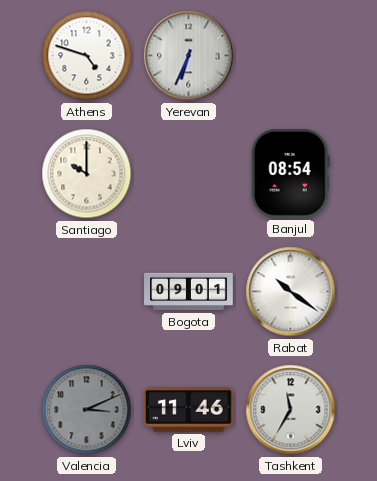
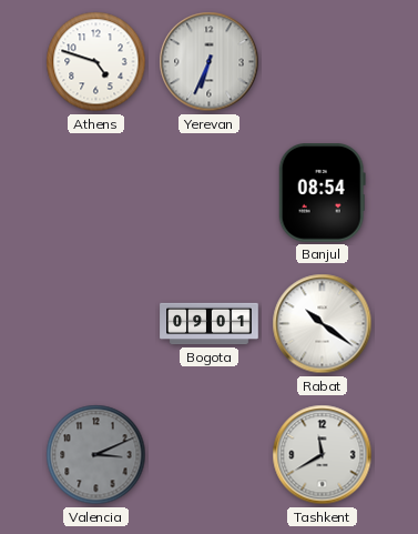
Santiago: 10:00 -> none (87, 174)
Lviv: 11:46 -> none (189, 410)
Tashkent: 11:35 -> 11:40 (323, 455)
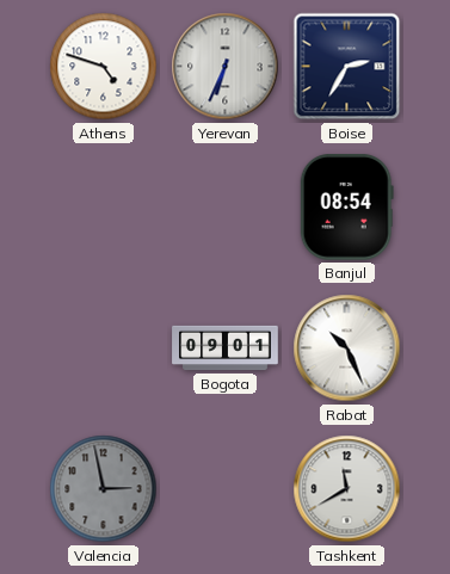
Boise: none -> 2:35 (347, 67)
Rabat: 10:21 -> 10:26 (347, 348)
Valencia: 3:11 -> 2:58 (104, 489)
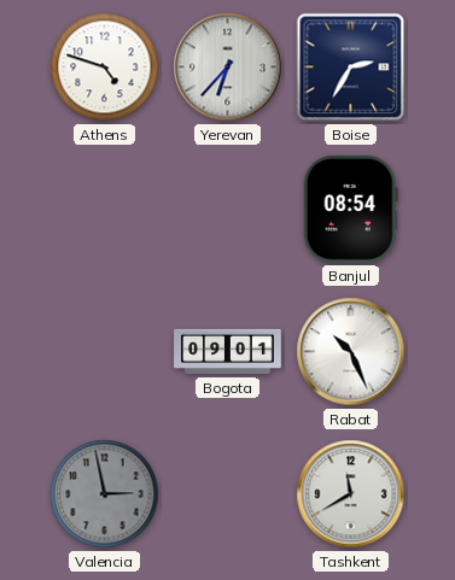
Yerevan: 6:34 -> 6:37 (228, 68)
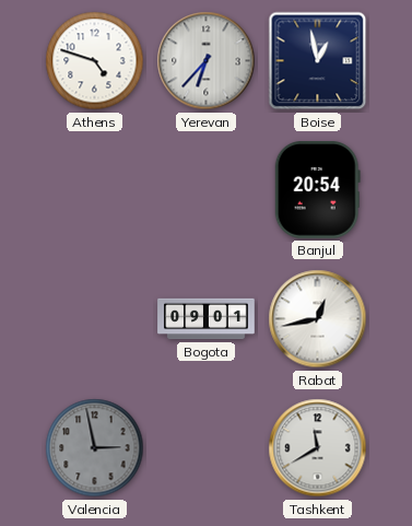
Boise: 2:35 -> 12:58 (318, 61)
Banjul: 08:54 -> 20:54 (317, 190)
Rabat: 10:26 -> 12:43 (318, 319)
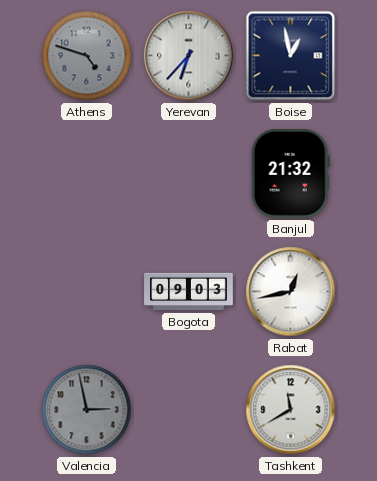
Athens dial: white -> grey (87, 56)
Banjul: 20:54 -> 21:32 (290, 174)
Bogota: 09:01 -> 09:03 (189, 292)
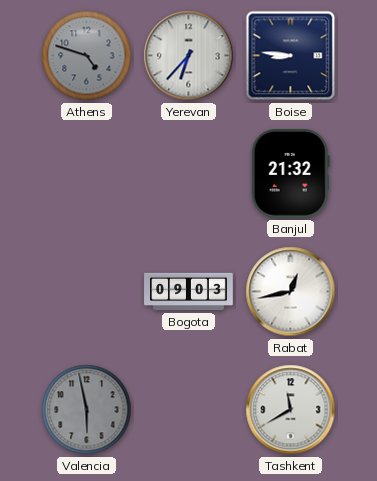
Boise: 12:58 -> 8:46 (291, 56)
Valencia: 2:58 -> 5:58 (87, 410)
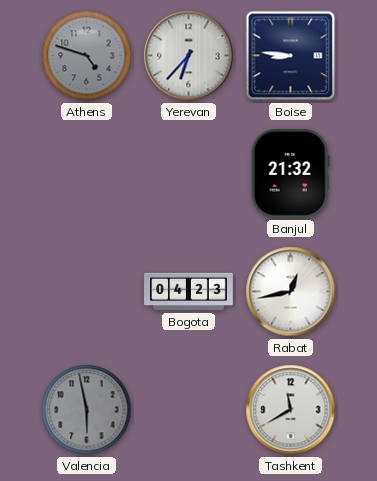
Bogota: 09:03 -> 04:23 (189, 292)
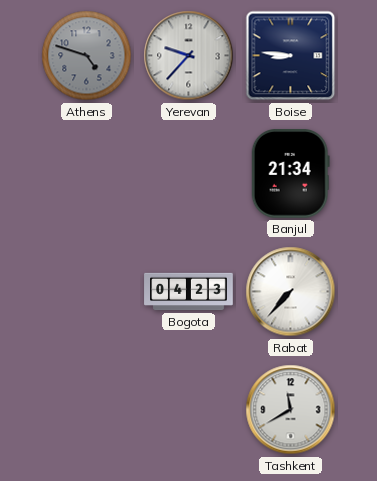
Yerevan: 6:37 -> 9:37 (189, 56)
Banjul: 21:32 -> 21:34 (290, 174)
Rabat: 12:43 -> 7:37 (291, 292)
Valencia: 5:58 -> none (87, 410)
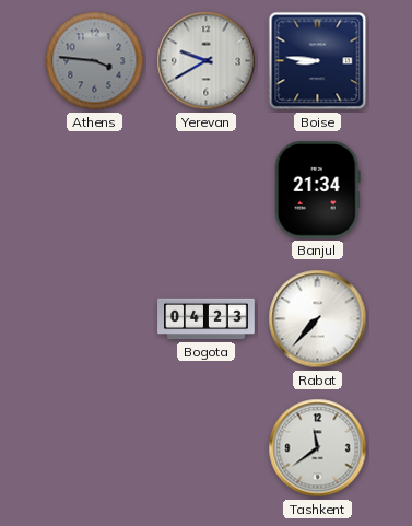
Athens: 4:48 -> 3:46 (95, 61)
Yerevan: 9:37 -> 9:40 (207, 61)
Tashkent: 11:40 -> 11:39 (318, 448)
